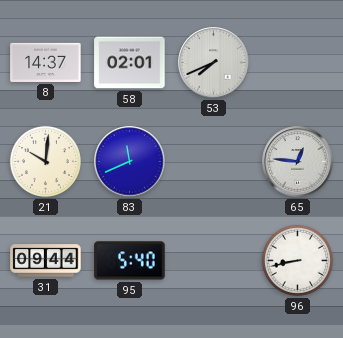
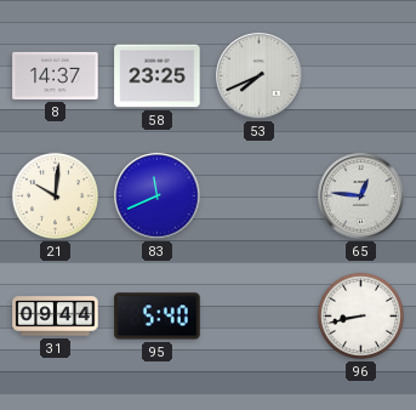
58: 02:01 -> 23:25 (158, 76)
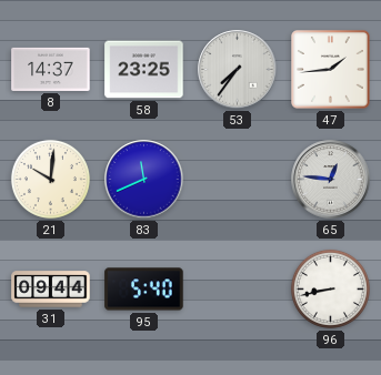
53: 7:41 -> 7:36 (238, 70)
47: none -> 1:44 (331, 70)
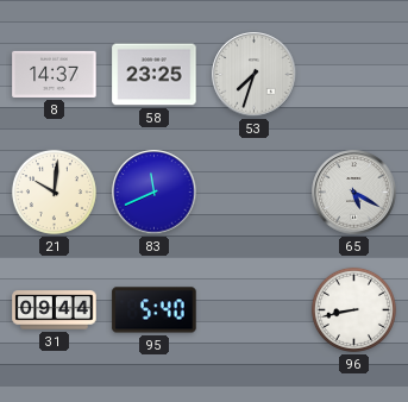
53: 7:36 -> 7:33 (255, 75)
47: 1:44 -> none (331, 70)
65: 12:46 -> 5:20 (354, 193)
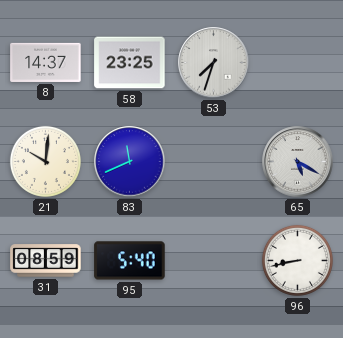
31: 09:44 -> 08:59 (46, 261)
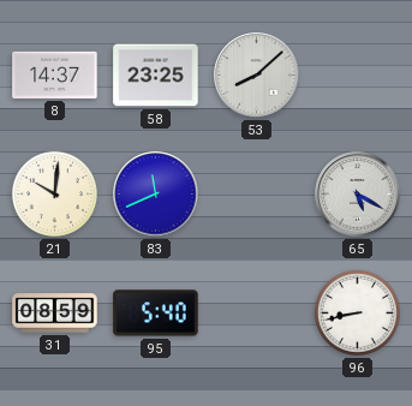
53: 7:33 -> 8:08 (257, 76)
